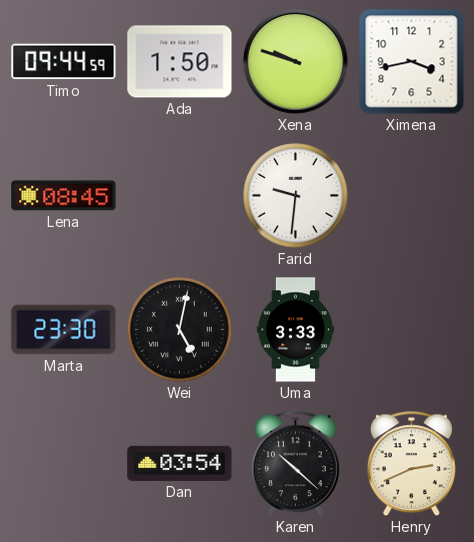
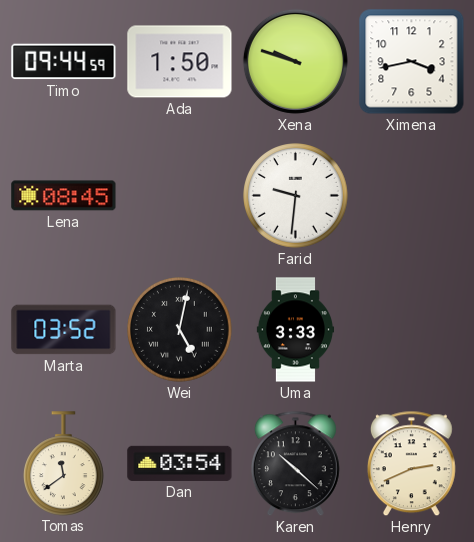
Marta: 23:30 -> 03:52 (64, 330)
Tomas: none -> 11:39 (64, 463)
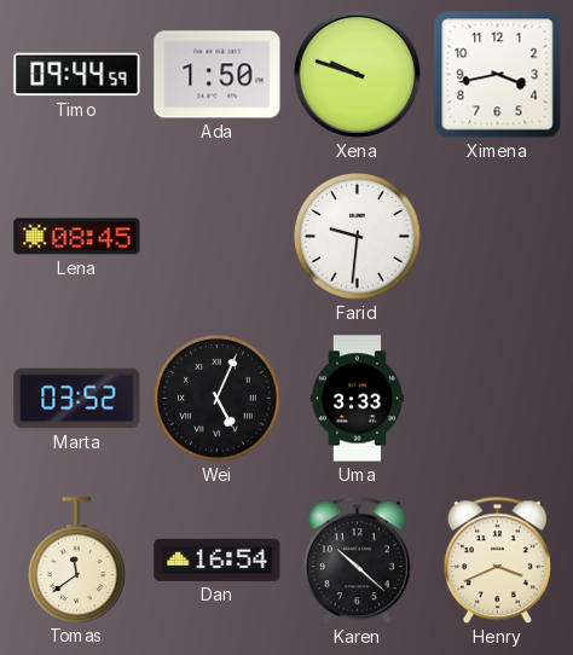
Wei: 5:02 -> 5:04 (218, 399)
Dan: 03:54 -> 16:54 (218, 560)
Henry: 2:41 -> 3:41 (497, 561)
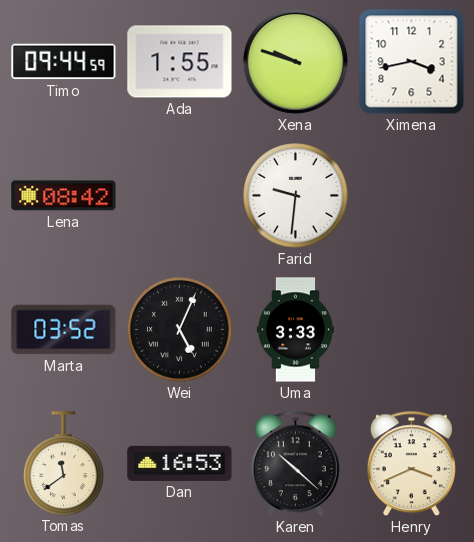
Ada: 1:50 -> 1:55 (180, 62)
Lena: 08:45 -> 08:42 (64, 196)
Dan: 16:54 -> 16:53 (180, 463)
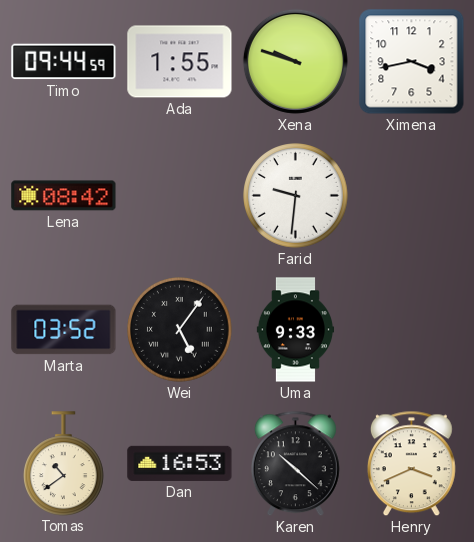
Wei: 5:04 -> 5:06 (180, 330)
Uma: 3:33 -> 9:33 (295, 330)
Tomas: 11:39 -> 10:39 (64, 463)
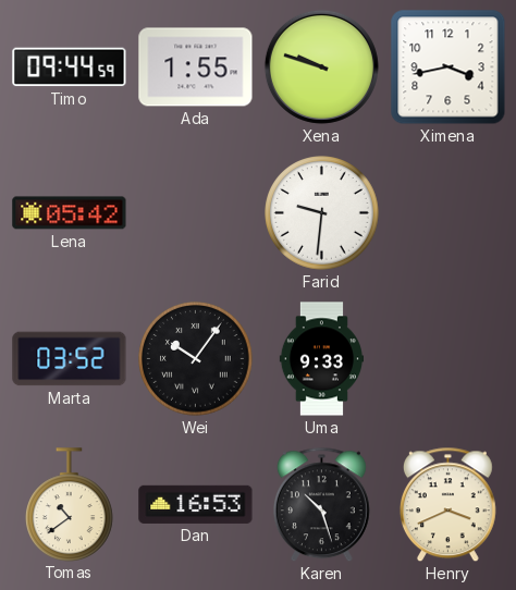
Lena: 08:42 -> 05:42 (70, 213)
Wei: 5:06 -> 10:06 (196, 359)
Karen: 10:22 -> 10:27 (321, 505)
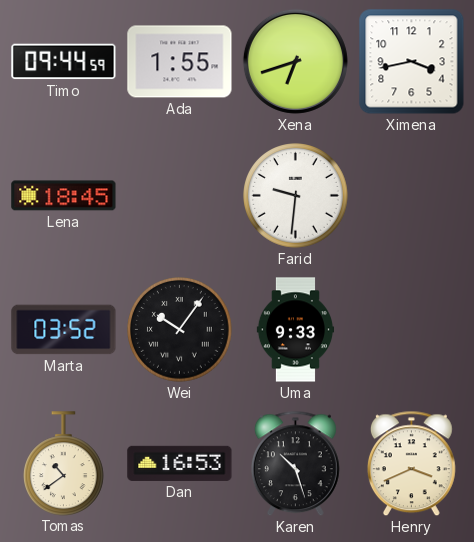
Xena: 9:48 -> 6:42 (295, 61)
Lena: 05:42 -> 18:45 (64, 196)
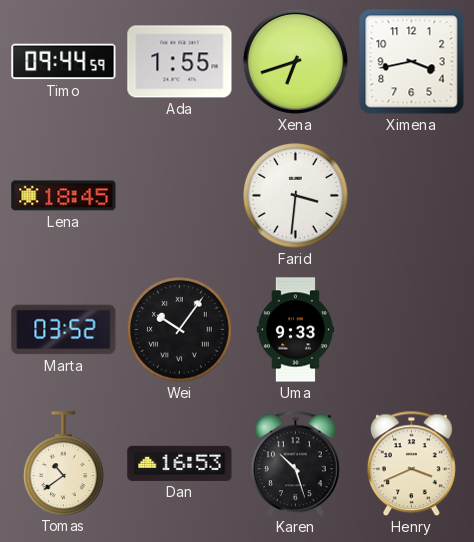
Farid: 9:31 -> 3:31 (296, 196)
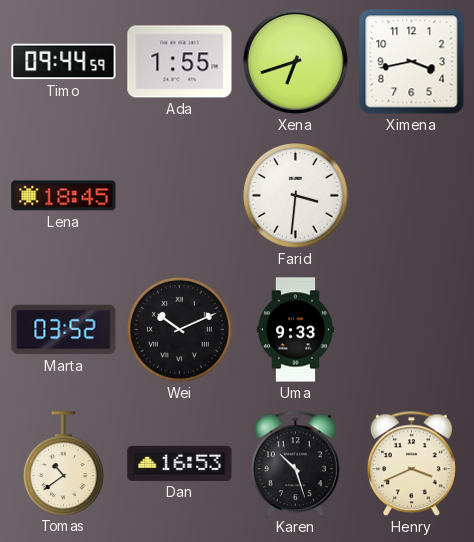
Wei: 10:06 -> 10:11 (180, 330)
